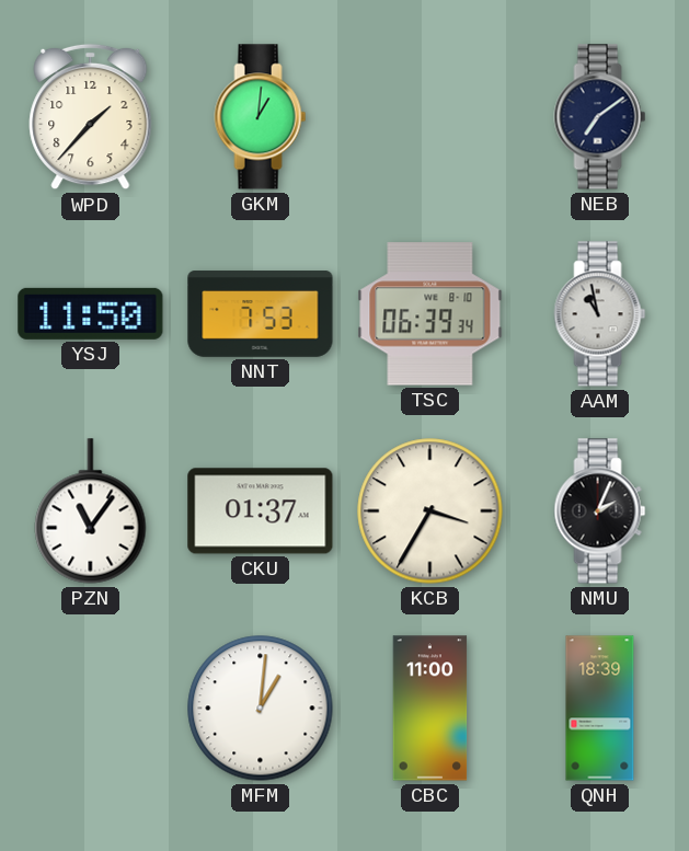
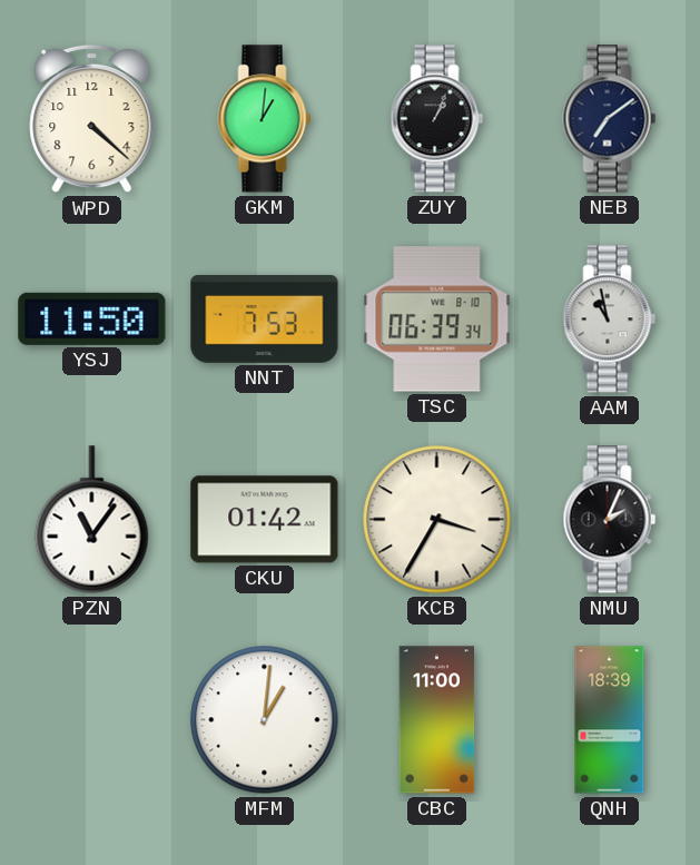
WPD: 1:37 -> 4:22 (92, 119)
ZUY: none -> 1:04 (437, 119)
CKU: 01:37 -> 01:42 (265, 520)
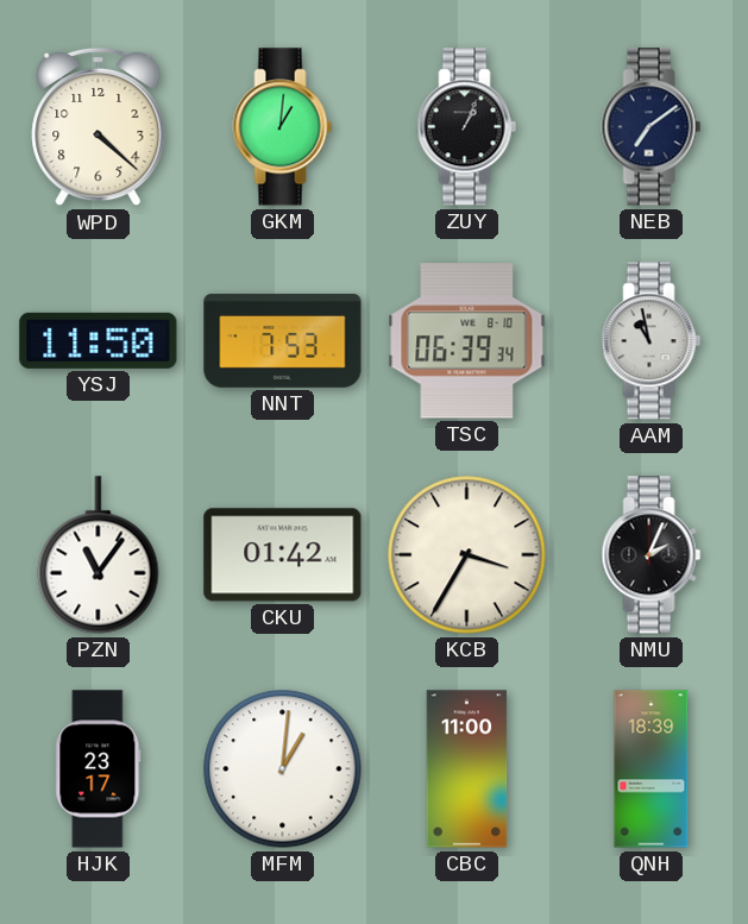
HJK: none -> 23:17 (99, 769)
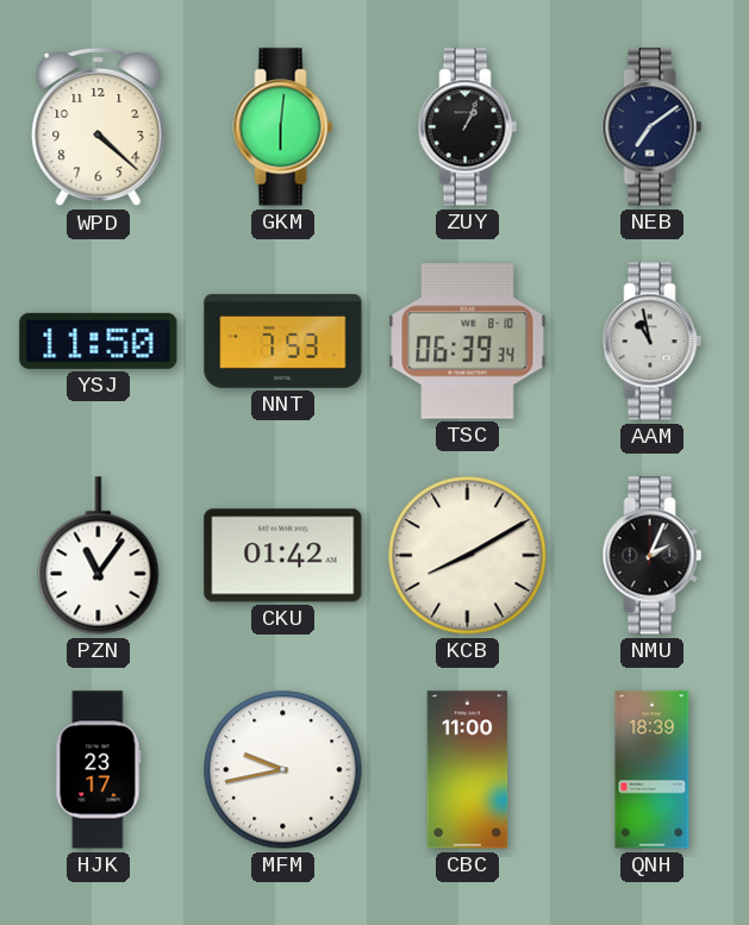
GKM: 1:01 -> 6:01 (283, 127)
KCB: 3:35 -> 8:10 (468, 556)
MFM: 1:01 -> 9:43 (283, 770)
